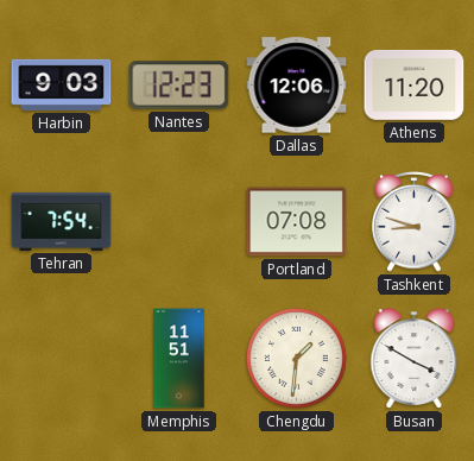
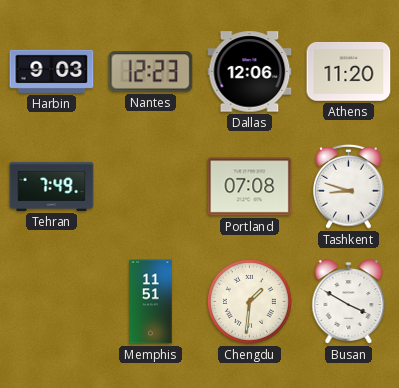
Tehran: 7:54 -> 7:49 (52, 186)
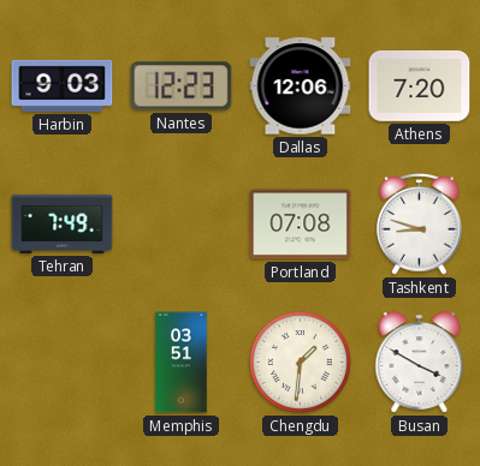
Athens: 11:20 -> 7:20 (420, 85)
Memphis: 11:51 -> 03:51 (182, 363)
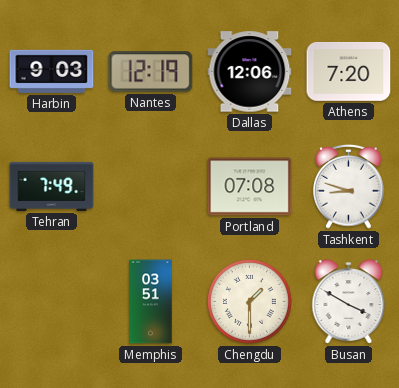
Nantes: 12:23 -> 12:19 (151, 72)
Chengdu: 1:31 -> 1:30 (249, 301)
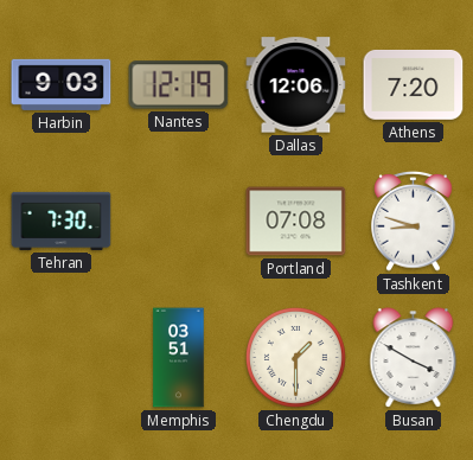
Tehran: 7:49 -> 7:30 (62, 221)
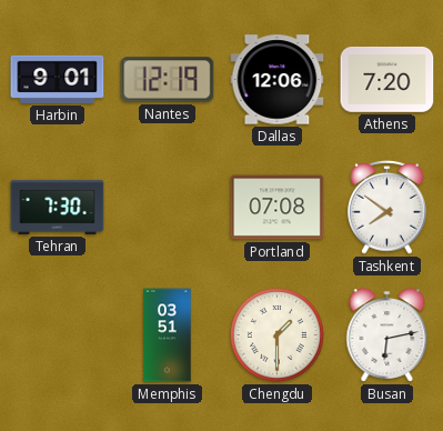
Harbin: 9:03 -> 9:01 (58, 79)
Tashkent: 8:48 -> 7:51 (387, 207)
Busan: 3:50 -> 6:13 (387, 335)
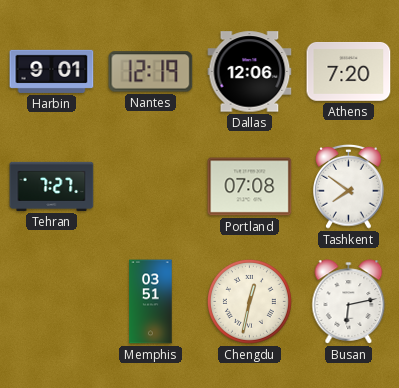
Tehran: 7:30 -> 7:27 (52, 186)
Chengdu: 1:30 -> 12:32 (249, 301)
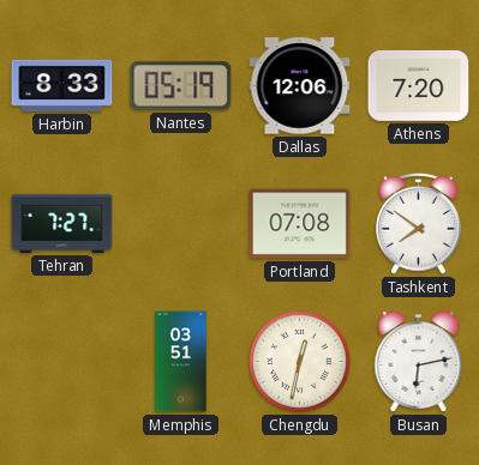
Harbin: 9:01 -> 8:33 (62, 85)
Nantes: 12:19 -> 05:19 (181, 86)
